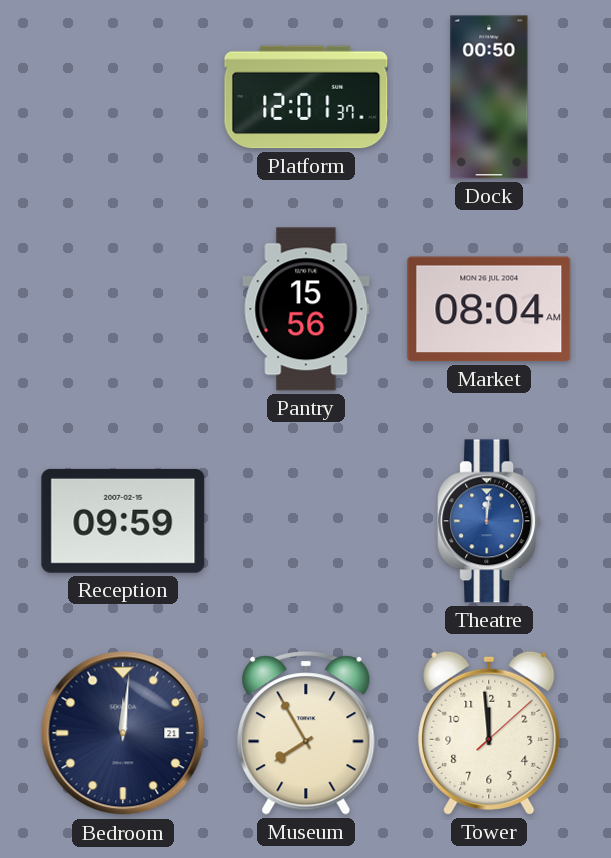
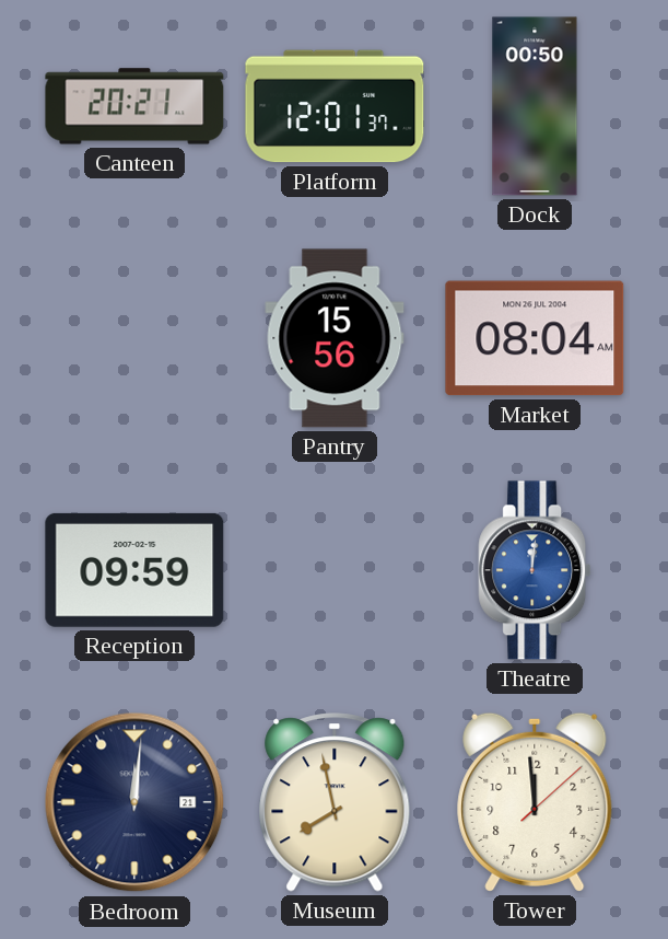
Canteen: none -> 20:21 (134, 106)
Museum: 7:55 -> 7:58 (335, 802)
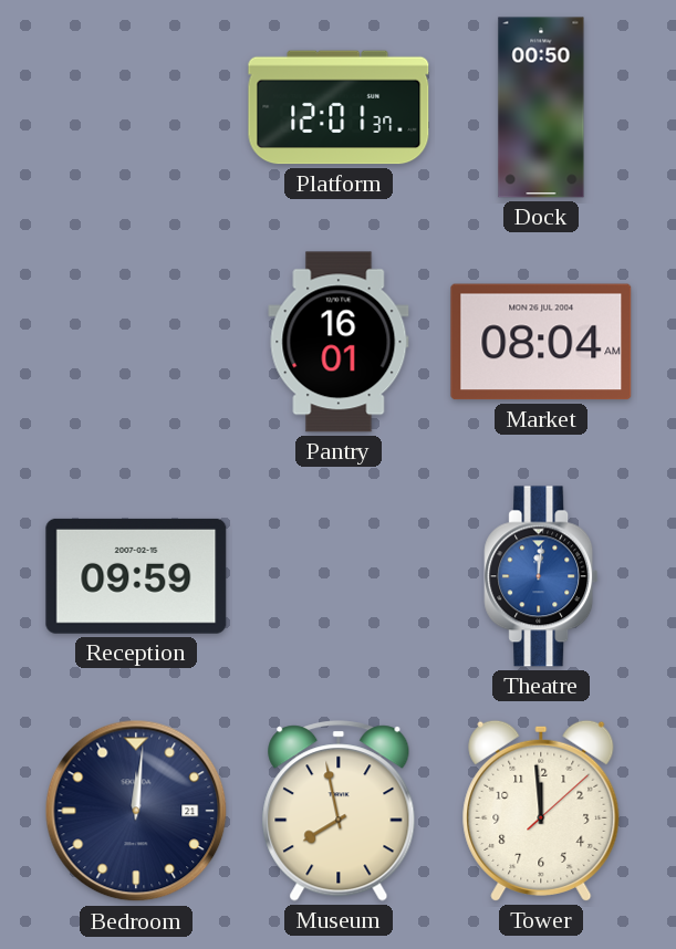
Canteen: 20:21 -> none (134, 106)
Pantry: 15:56 -> 16:01 (339, 342)
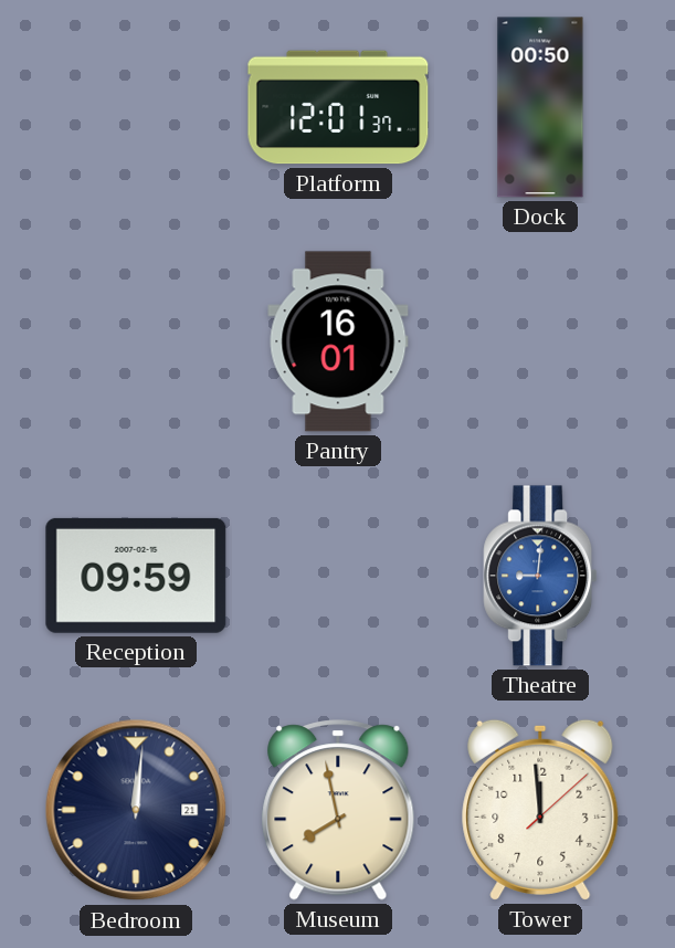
Market: 08:04 -> none (541, 342)
Theatre: 12:01 -> 9:01 (540, 576)
